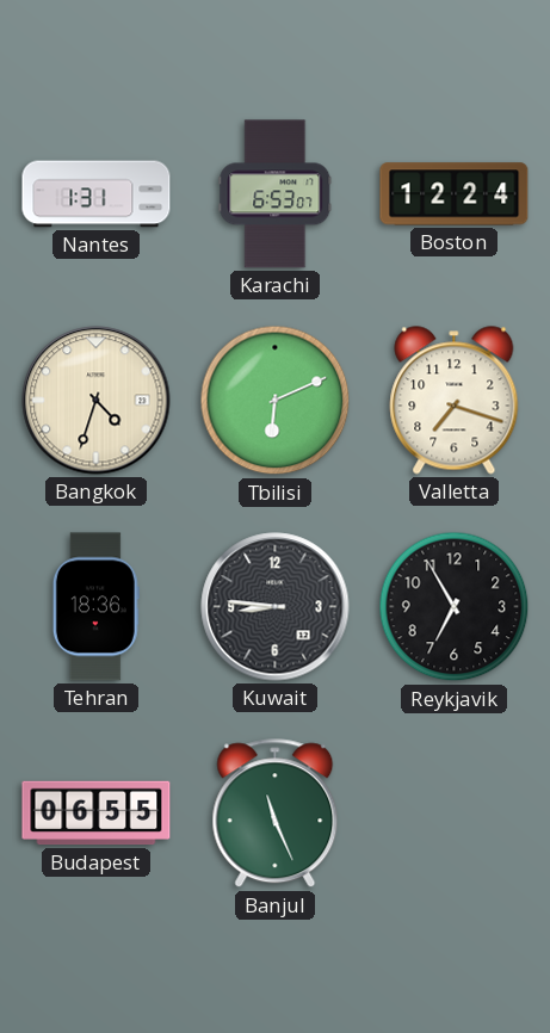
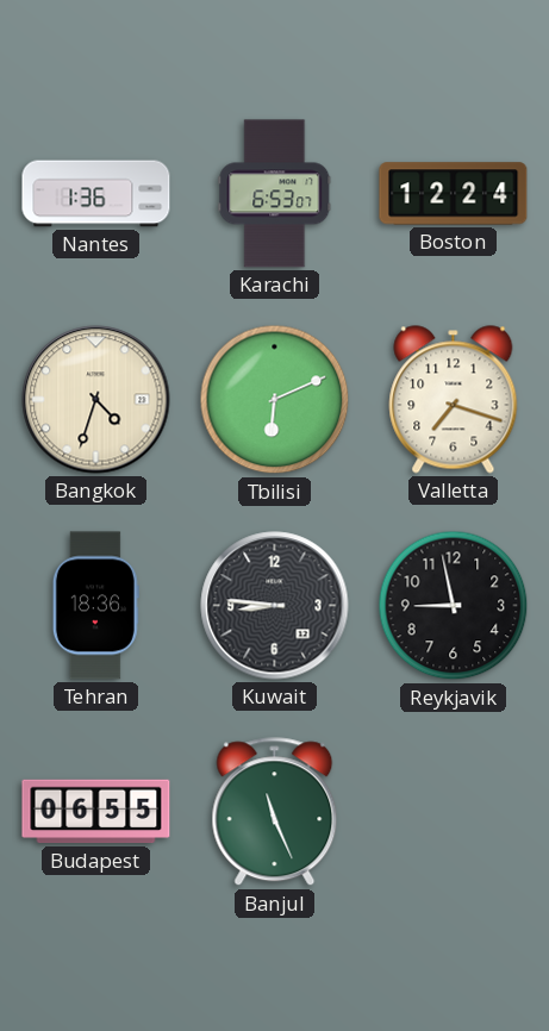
Nantes: 1:31 -> 1:36 (96, 194)
Reykjavik: 6:55 -> 8:58 (454, 606)
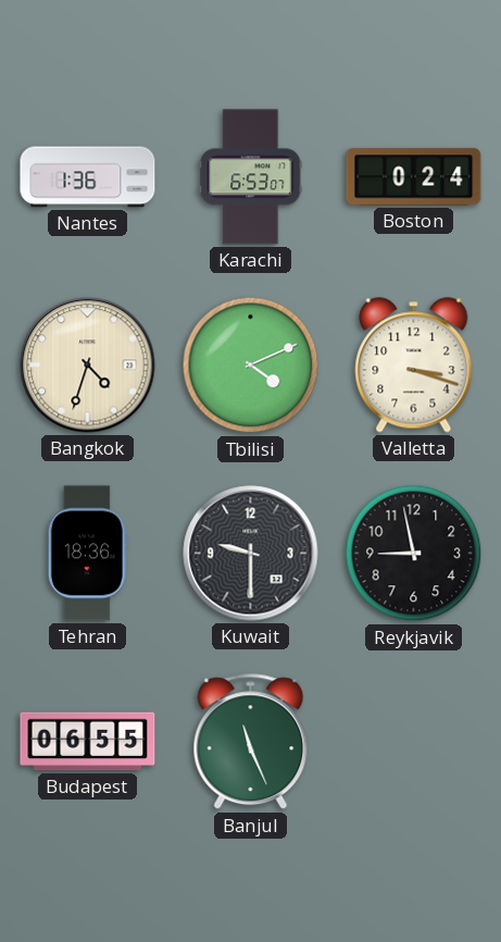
Boston: 12:24 -> 0:24 (414, 177)
Tbilisi: 6:11 -> 4:11 (251, 365)
Valletta: 7:18 -> 3:18 (414, 365)
Kuwait: 8:46 -> 9:30 (251, 554)
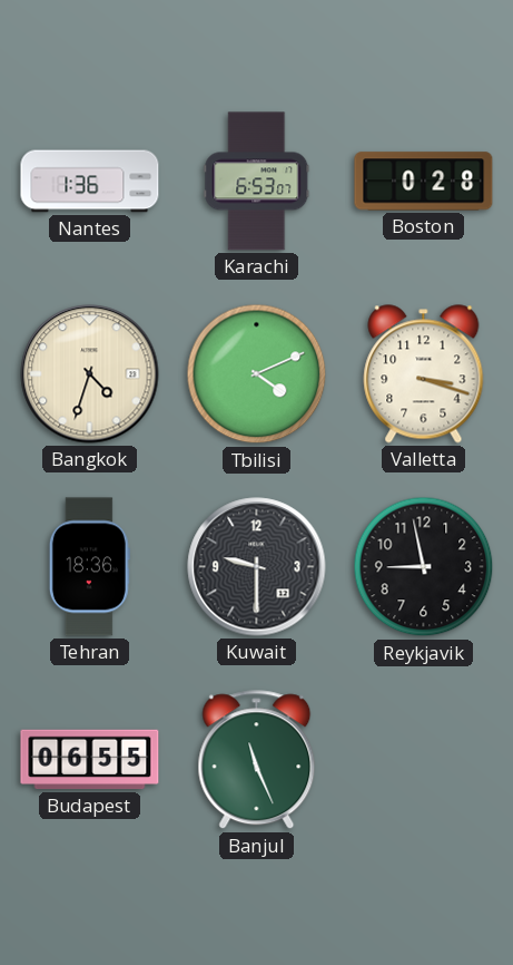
Boston: 0:24 -> 0:28 (424, 182)
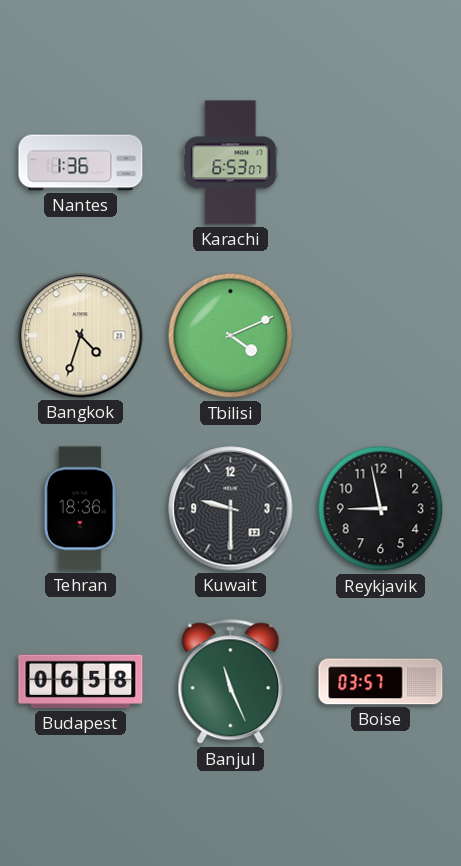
Boston: 0:28 -> none (424, 182)
Valletta: 3:18 -> none (424, 374)
Budapest: 06:55 -> 06:58 (81, 682)
Boise: none -> 03:57 (381, 682)
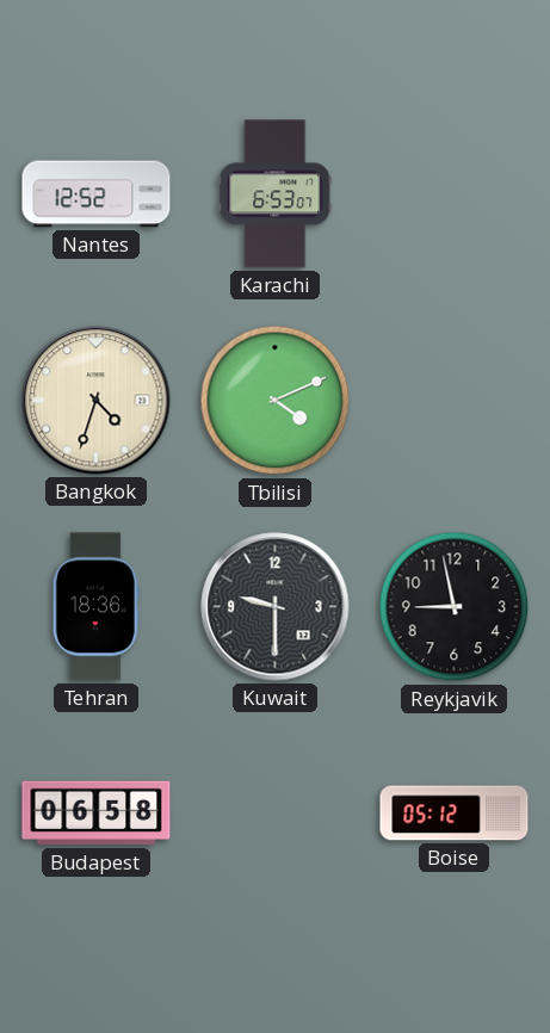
Nantes: 1:36 -> 12:52 (97, 194)
Banjul: 11:26 -> none (231, 682)
Boise: 03:57 -> 05:12 (455, 814)
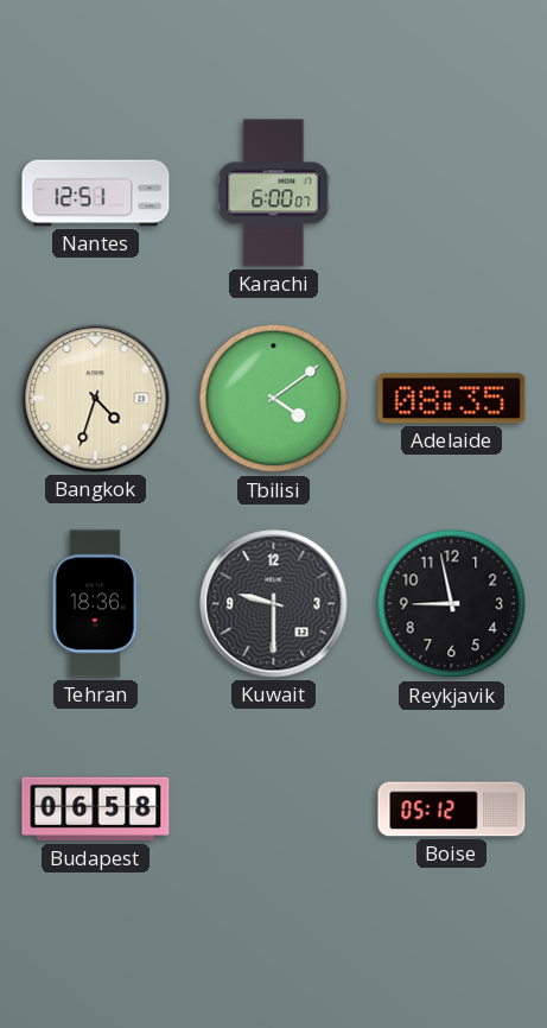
Nantes: 12:52 -> 12:51 (96, 193)
Karachi: 6:53 -> 6:00 (274, 193)
Tbilisi: 4:11 -> 4:09 (274, 399)
Adelaide: none -> 08:35 (452, 399)
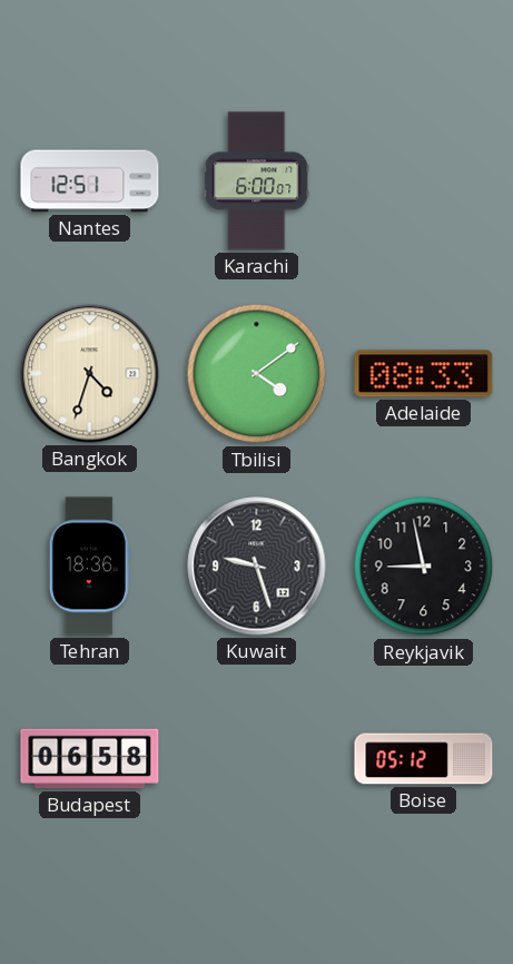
Adelaide: 08:35 -> 08:33 (424, 374)
Kuwait: 9:30 -> 9:27 (257, 567)
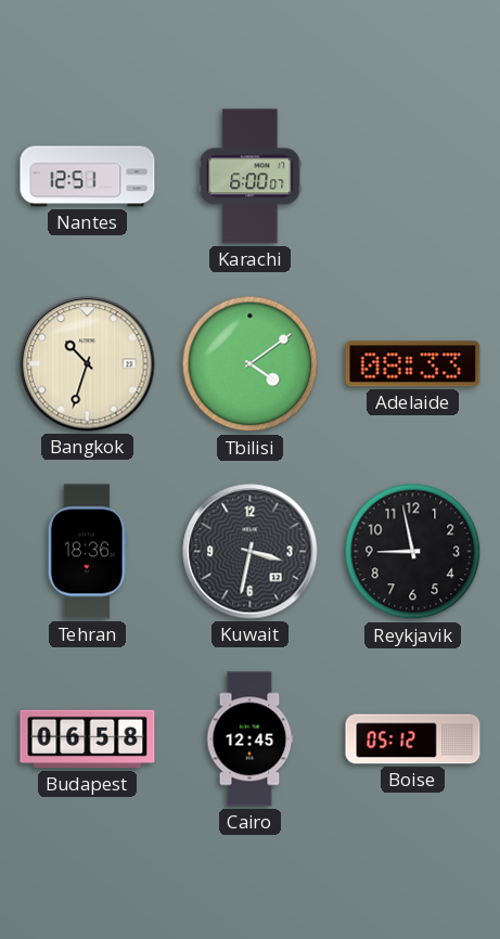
Bangkok: 4:33 -> 10:33 (88, 364)
Kuwait: 9:27 -> 3:32 (251, 552)
Cairo: none -> 12:45 (249, 739)
